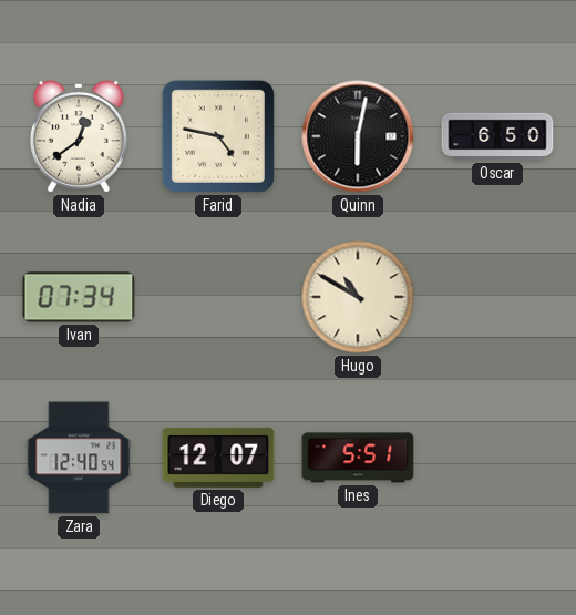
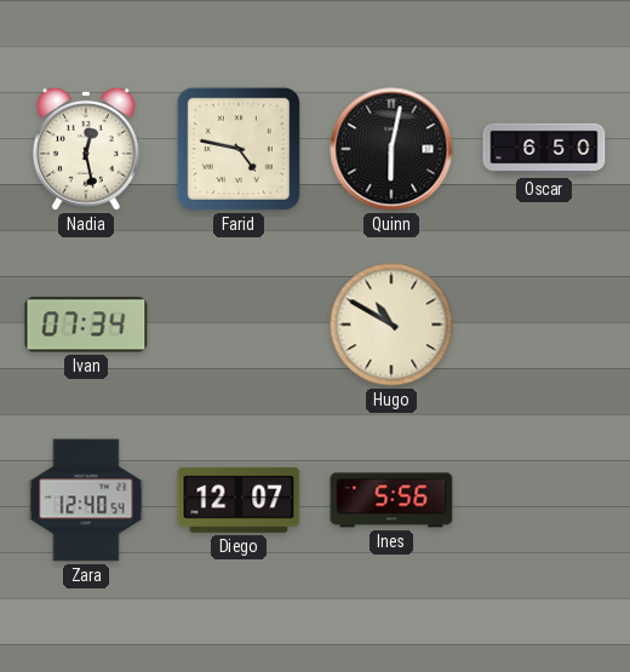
Nadia: 12:39 -> 12:28 (86, 149)
Ines: 5:51 -> 5:56 (391, 500)
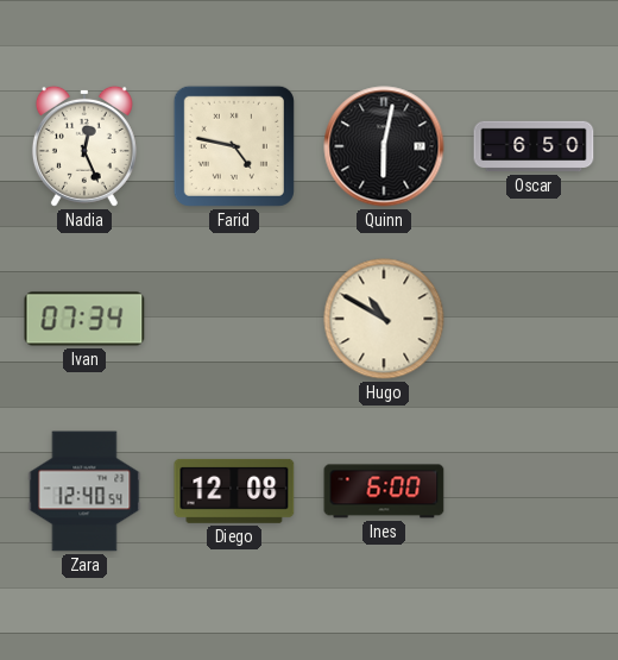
Nadia: 12:28 -> 12:26 (84, 146)
Diego: 12:07 -> 12:08 (234, 491)
Ines: 5:56 -> 6:00 (384, 491)
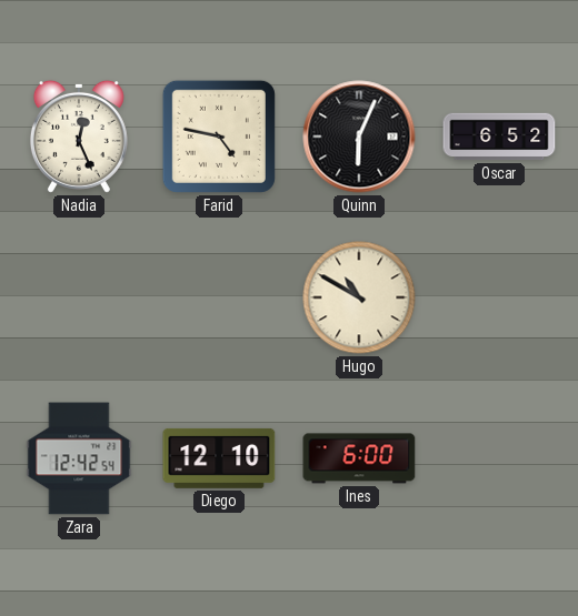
Quinn: 6:02 -> 6:04 (359, 137)
Oscar: 6:50 -> 6:52 (499, 137)
Ivan: 07:34 -> none (84, 319)
Zara: 12:40 -> 12:42 (79, 458)
Diego: 12:08 -> 12:10 (219, 458)
